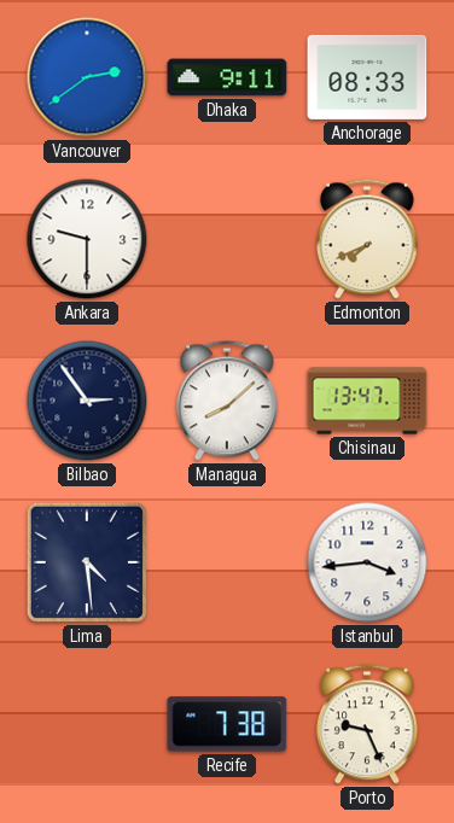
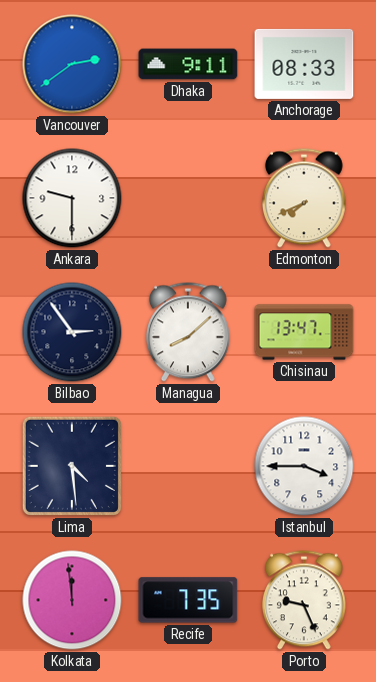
Istanbul: 3:44 -> 3:45 (304, 466)
Kolkata: none -> 11:59 (72, 600)
Recife: 7:38 -> 7:35 (188, 600)
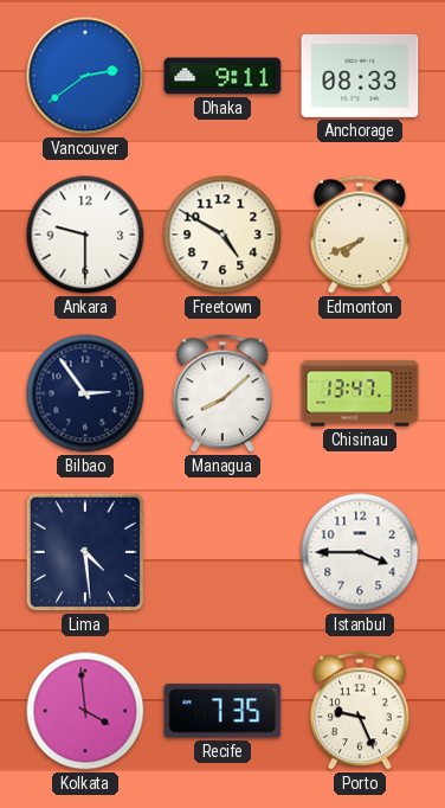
Freetown: none -> 4:50 (222, 235)
Kolkata: 11:59 -> 3:59 (85, 711)
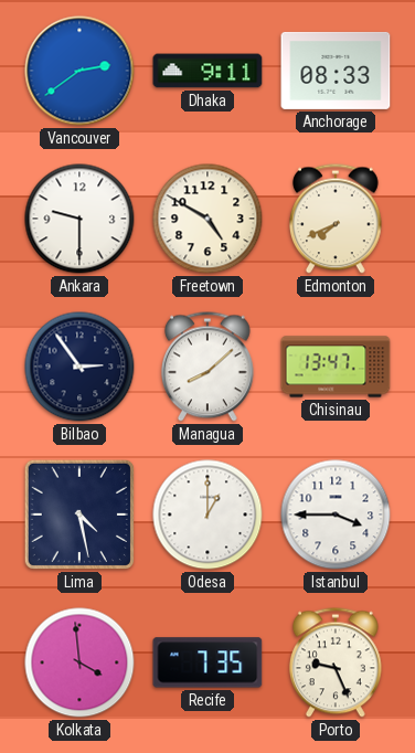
Lima: 4:29 -> 4:28 (79, 515)
Odesa: none -> 1:00 (208, 515)
